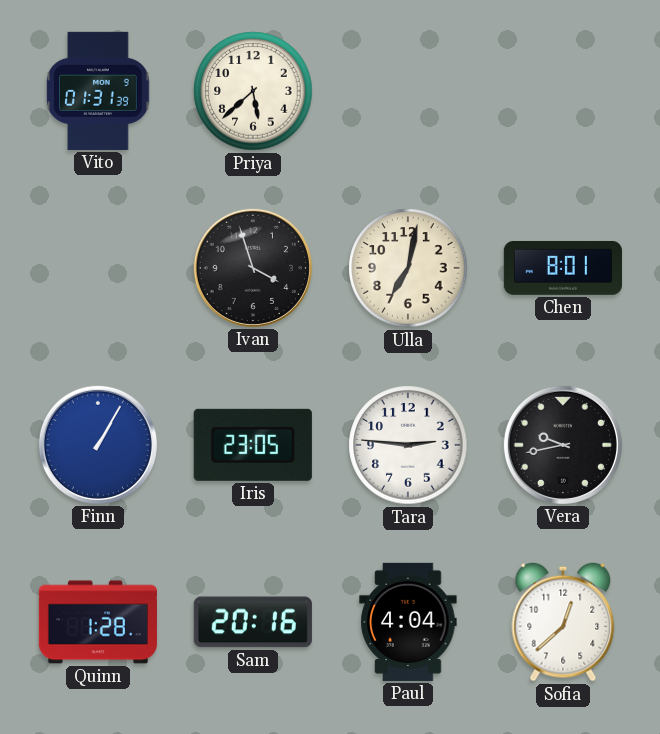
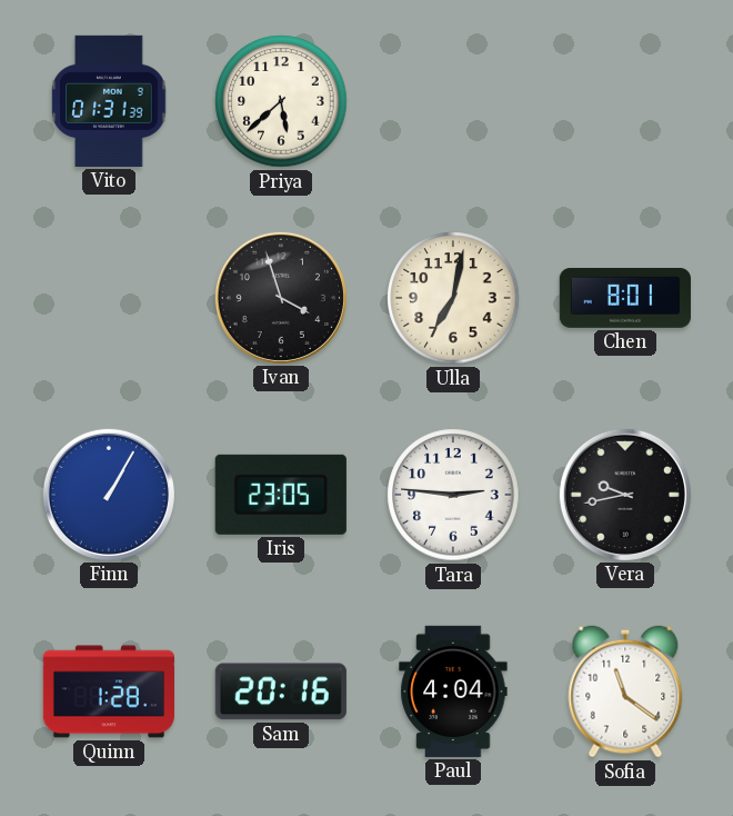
Sofia: 12:38 -> 11:21 (625, 691)
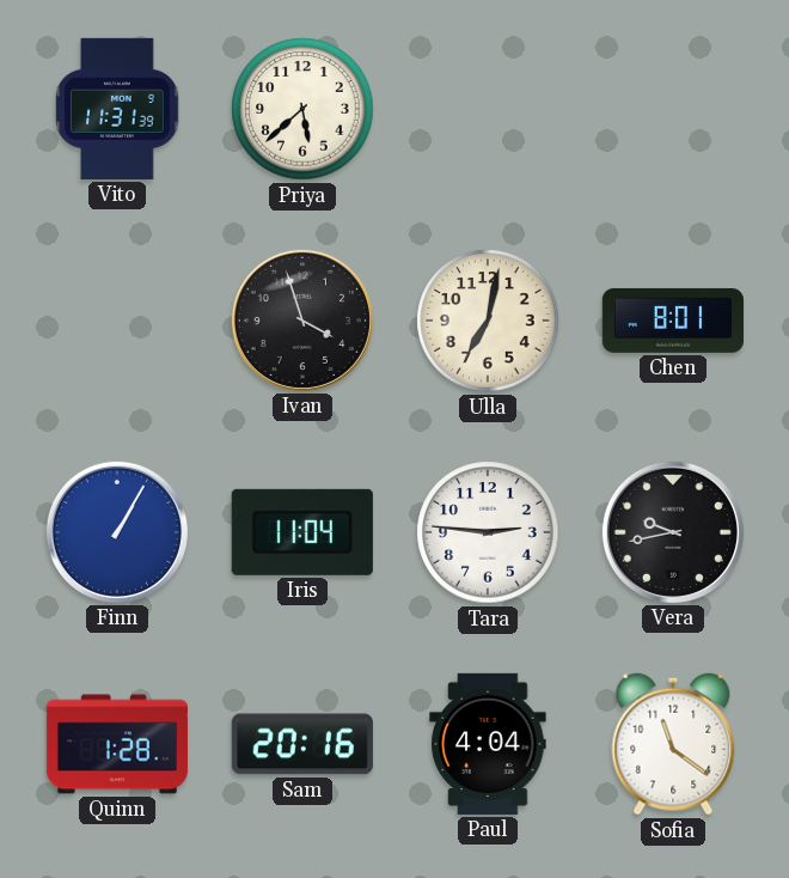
Vito: 01:31 -> 11:31 (117, 109)
Iris: 23:05 -> 11:04 (302, 532)
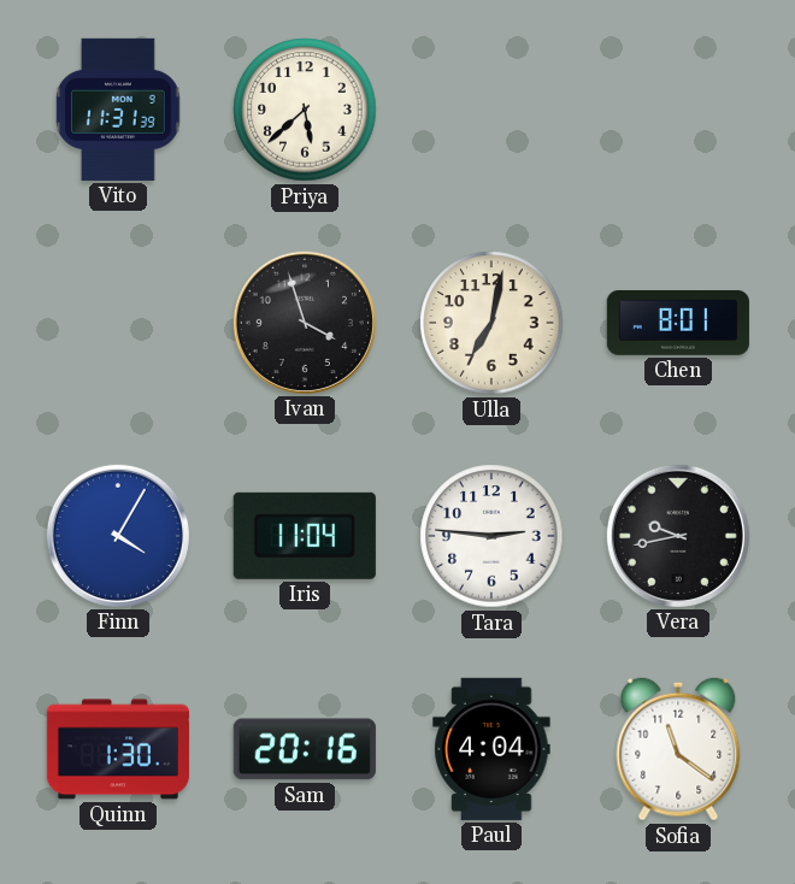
Finn: 1:05 -> 4:05 (118, 536)
Quinn: 1:28 -> 1:30 (118, 749)
